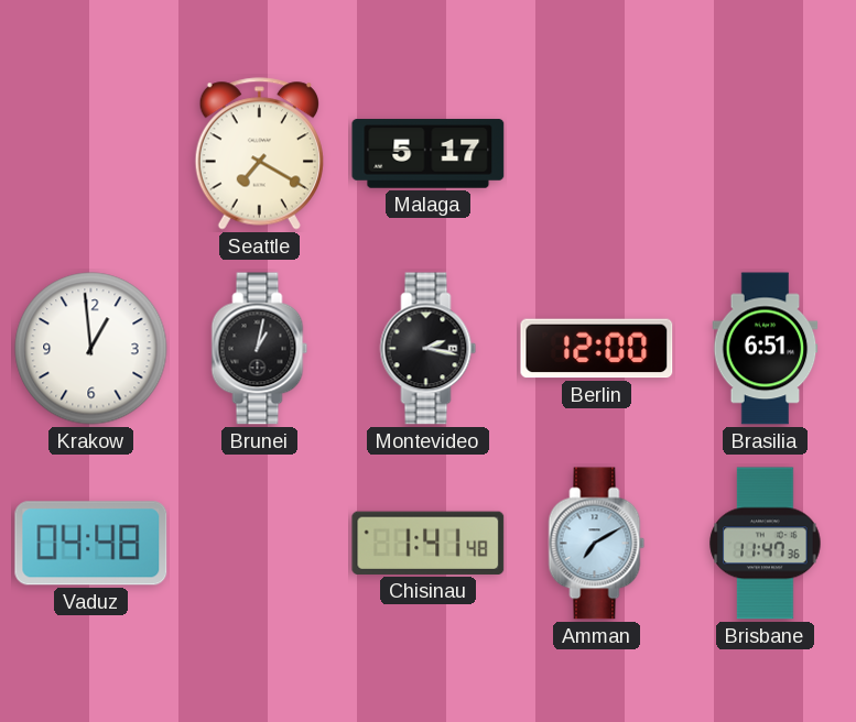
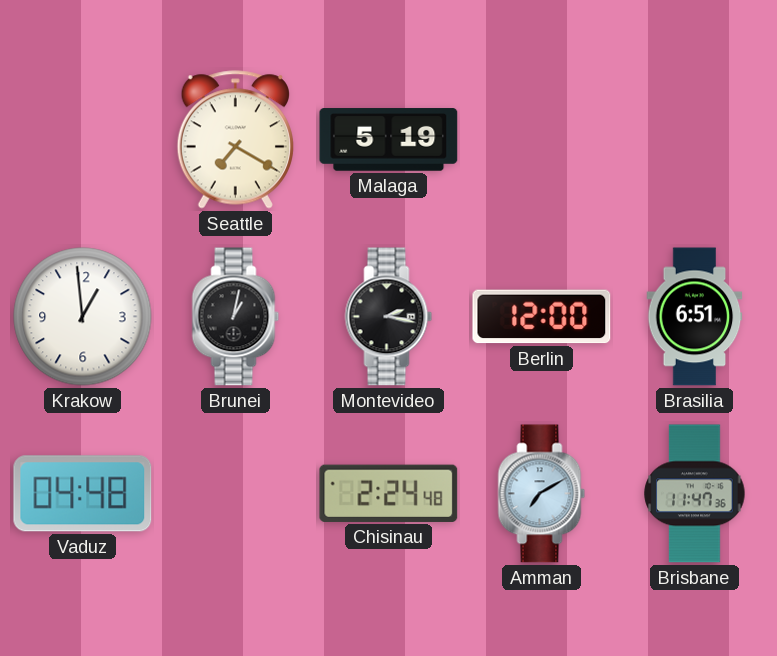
Malaga: 5:17 -> 5:19 (389, 140)
Chisinau: 1:41 -> 2:24 (389, 493)
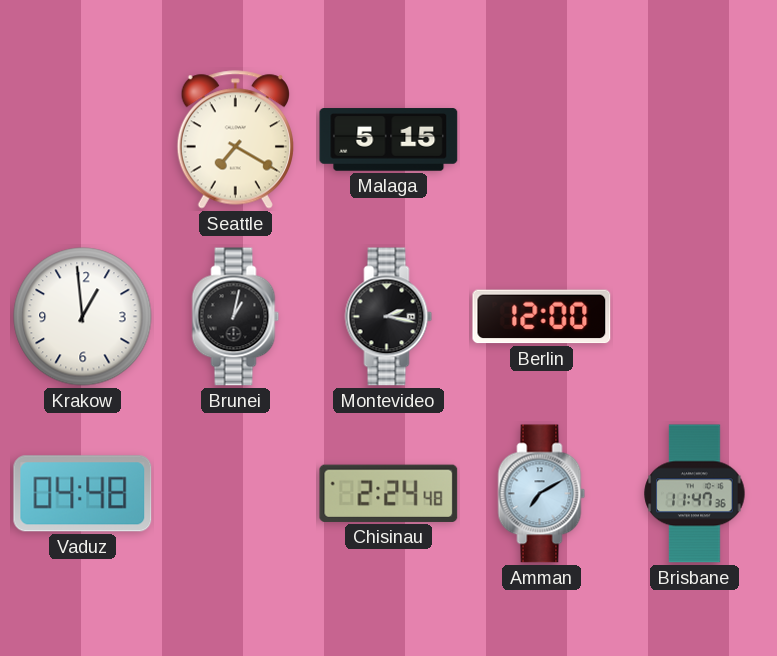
Malaga: 5:19 -> 5:15 (389, 140)
Brasilia: 6:51 -> none (695, 317)
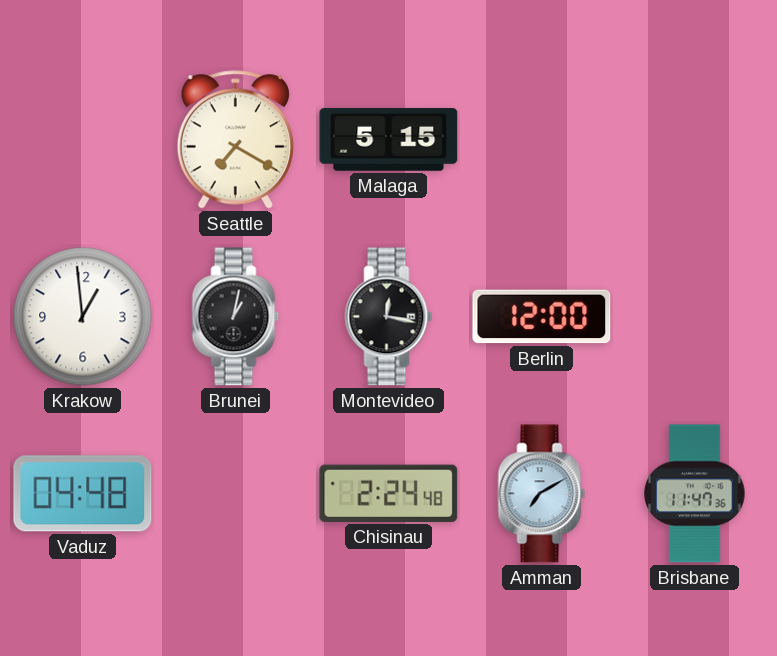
Montevideo: 2:17 -> 12:17 (389, 317)
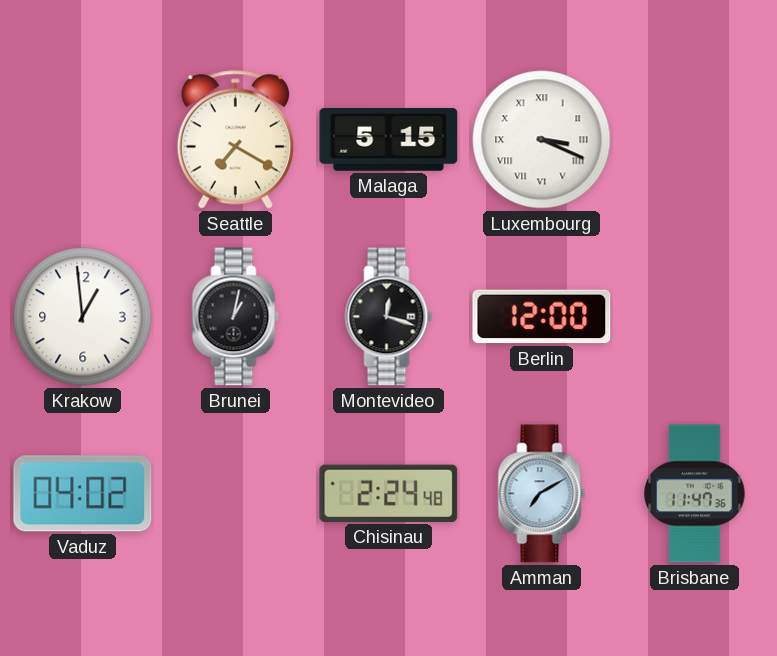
Luxembourg: none -> 3:19 (542, 140)
Montevideo: 12:17 -> 12:18 (389, 317)
Vaduz: 04:48 -> 04:02 (83, 494)
